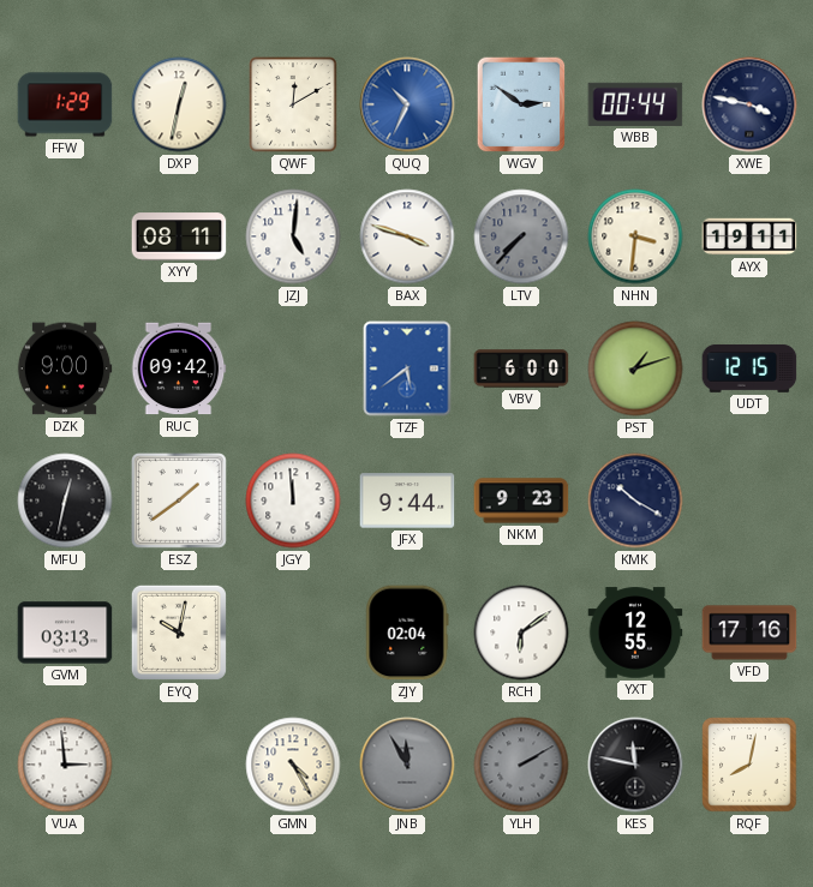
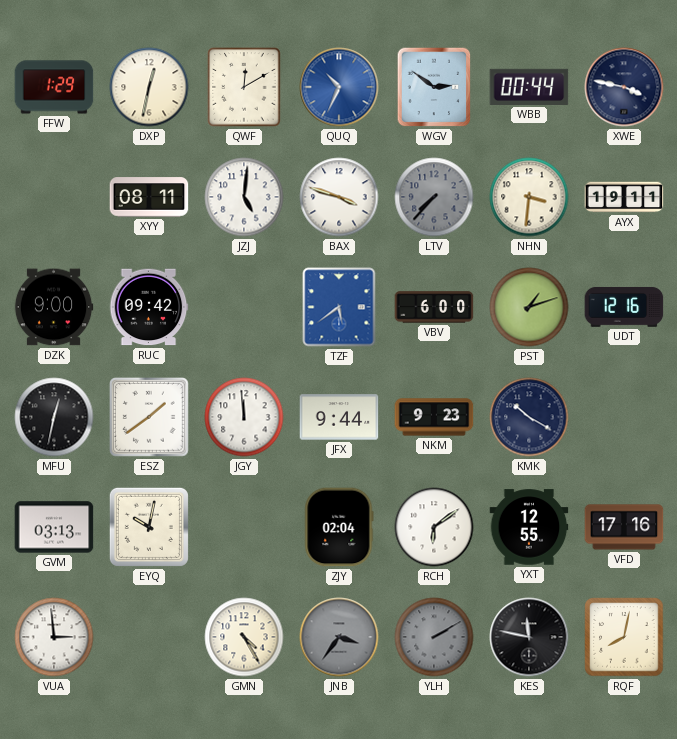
UDT: 12:15 -> 12:16 (624, 307)
JNB: 11:55 -> 3:36 (339, 637)
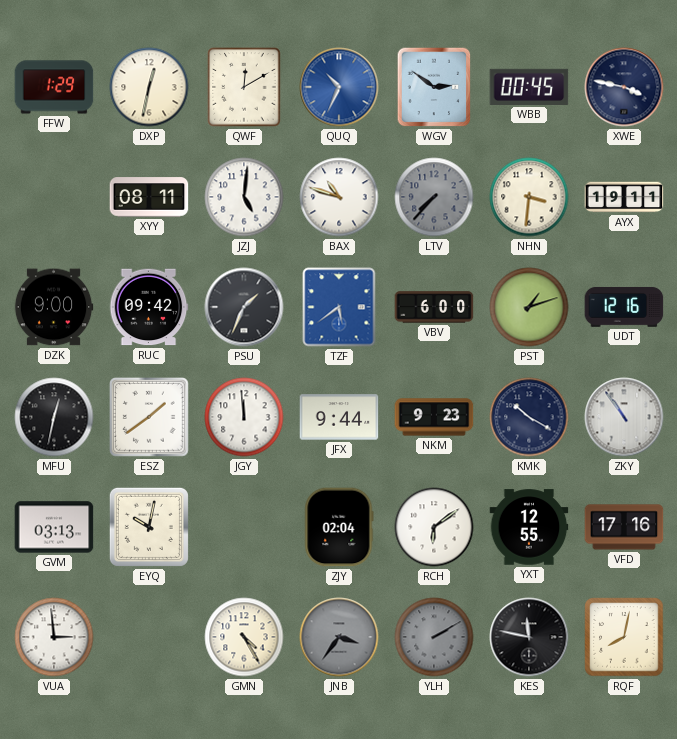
WBB: 00:44 -> 00:45 (529, 87)
BAX: 3:48 -> 10:48 (339, 197)
PSU: none -> 1:34 (244, 307)
ZKY: none -> 10:54 (624, 417)
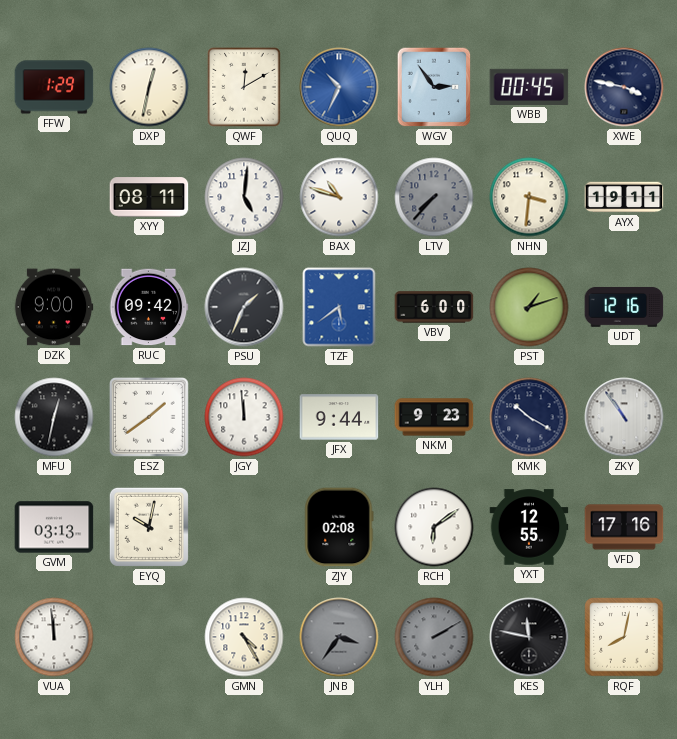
WGV: 2:51 -> 2:54 (434, 87)
ZJY: 02:04 -> 02:08 (339, 527)
VUA: 2:59 -> 11:59 (54, 637)
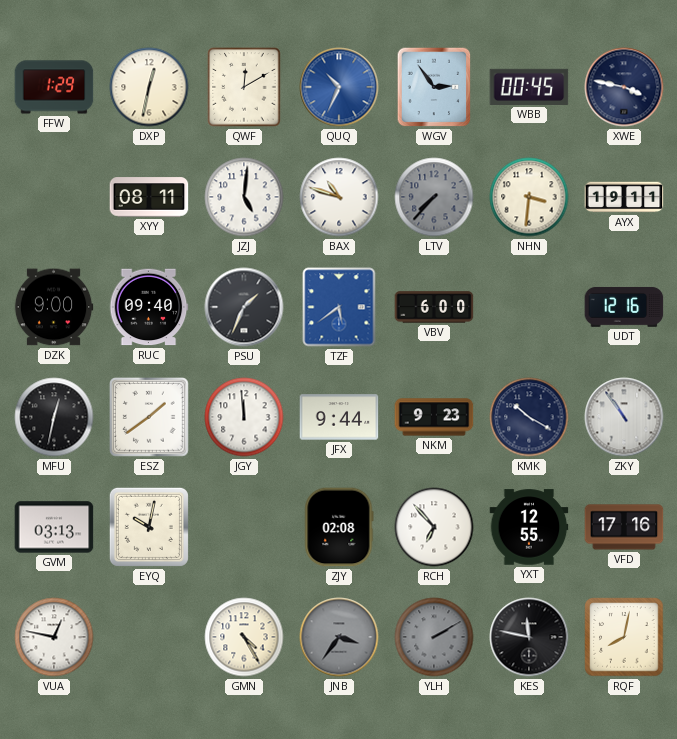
RUC: 09:42 -> 09:40 (149, 307)
PST: 1:12 -> none (529, 307)
RCH: 6:09 -> 6:53 (434, 527)
VUA: 11:59 -> 12:47 (54, 637)
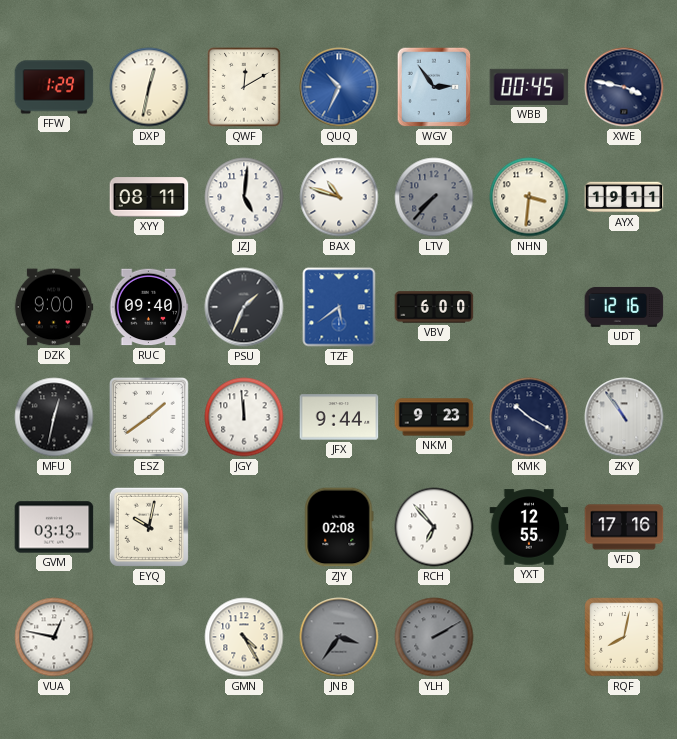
KES: 11:47 -> none (529, 637)
